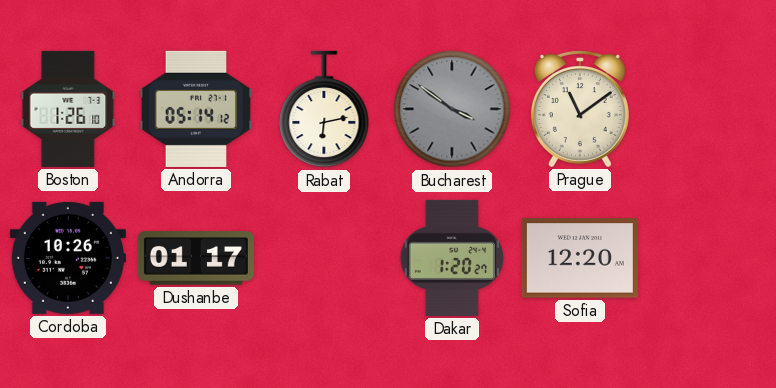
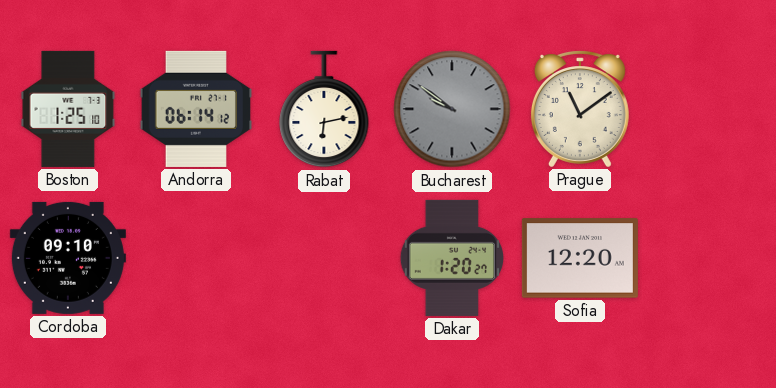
Boston: 1:26 -> 1:25 (68, 109)
Andorra: 05:14 -> 06:14 (196, 109)
Bucharest: 3:51 -> 9:51 (452, 109)
Cordoba: 10:26 -> 09:10 (68, 258)
Dushanbe: 01:17 -> none (196, 258)
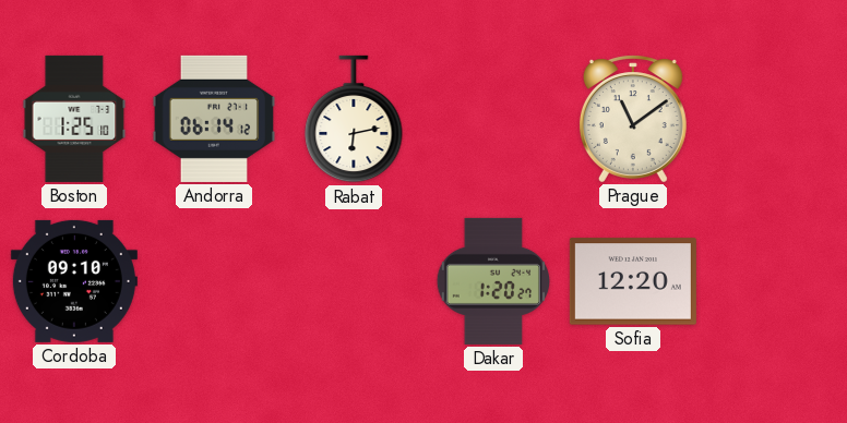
Bucharest: 9:51 -> none (452, 109)
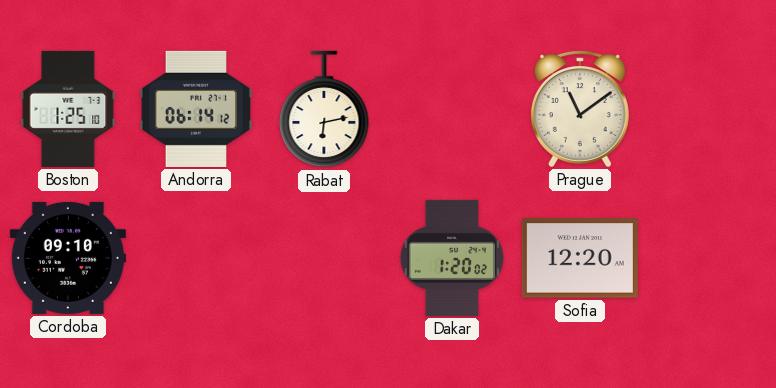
Dakar: 1:20:27 -> 1:20:02 (451, 258)
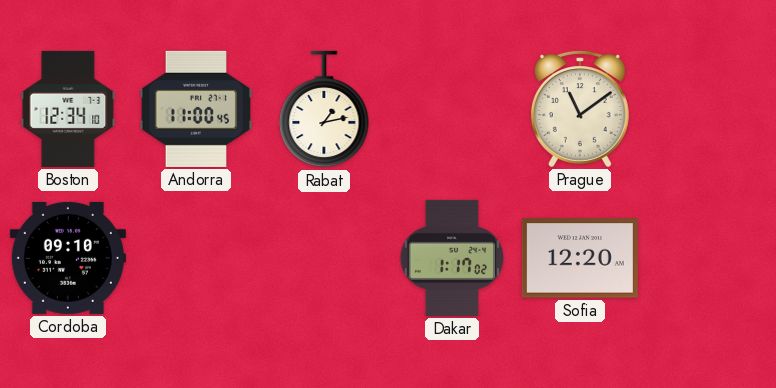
Boston: 1:25 -> 12:34 (68, 109)
Andorra: 06:14 -> 11:00 (196, 109)
Rabat: 6:13 -> 1:13 (324, 109)
Dakar: 1:20 -> 1:17 (451, 258)
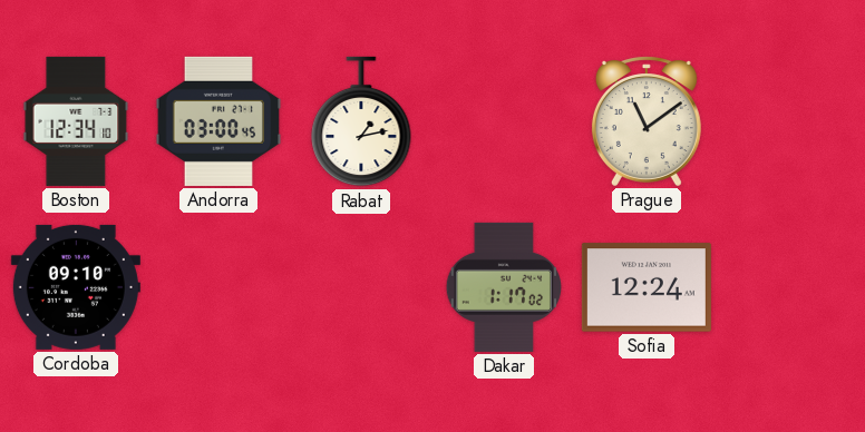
Andorra: 11:00 -> 03:00 (218, 121)
Sofia: 12:20 -> 12:24 (647, 287)
